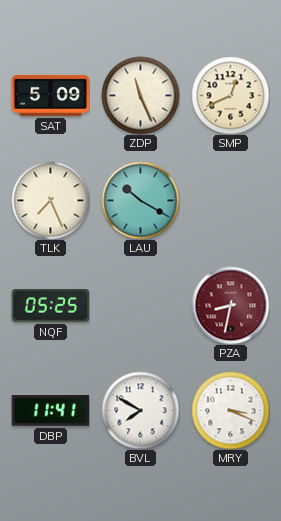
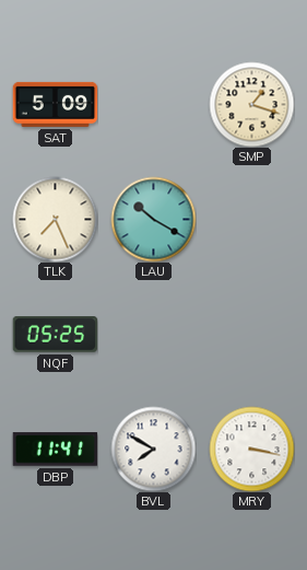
ZDP: 11:26 -> none (140, 95)
SMP: 12:41 -> 1:18 (251, 104)
PZA: 8:32 -> none (230, 305)
MRY: 3:19 -> 3:17 (251, 449)
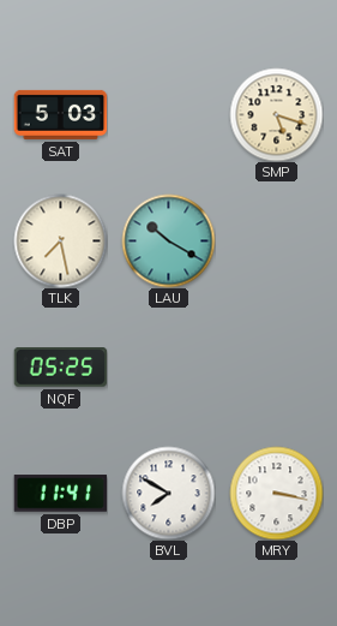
SAT: 5:09 -> 5:03 (60, 114)
SMP: 1:18 -> 5:18 (276, 114)
TLK: 7:26 -> 7:28 (60, 240)
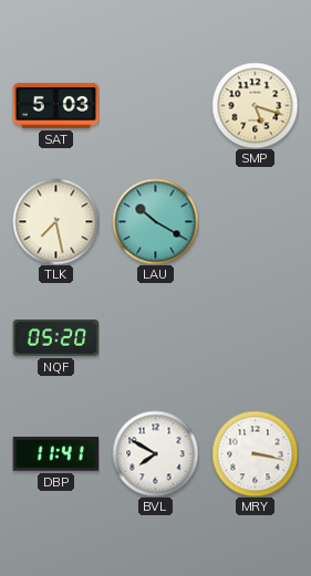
NQF: 05:25 -> 05:20 (55, 338)
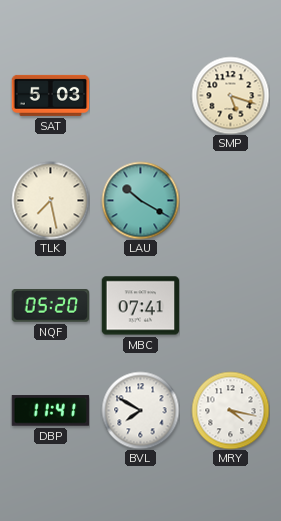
MBC: none -> 07:41 (140, 306)
MRY: 3:17 -> 4:17 (230, 410)
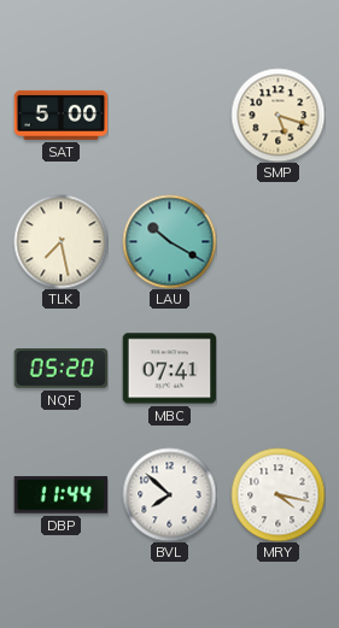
SAT: 5:03 -> 5:00 (60, 115)
DBP: 11:41 -> 11:44 (60, 495)
BVL: 7:50 -> 7:52 (169, 494)
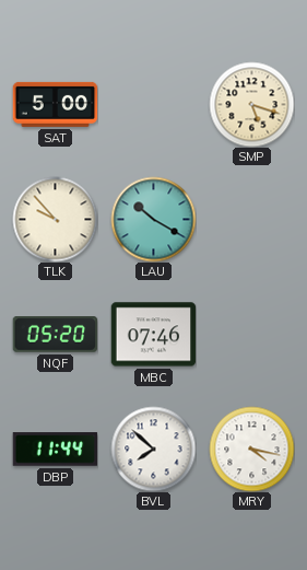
TLK: 7:28 -> 9:53 (55, 219)
MBC: 07:41 -> 07:46 (153, 335)
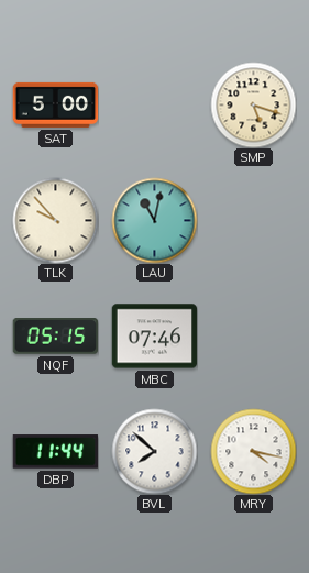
LAU: 10:20 -> 11:02 (154, 220)
NQF: 05:20 -> 05:15 (55, 337)
